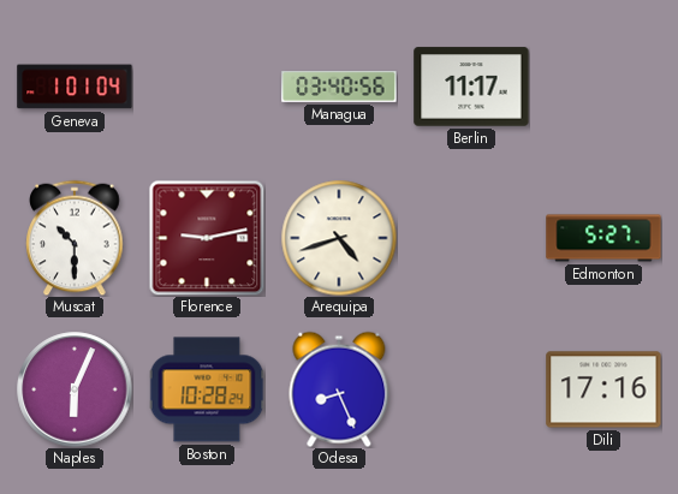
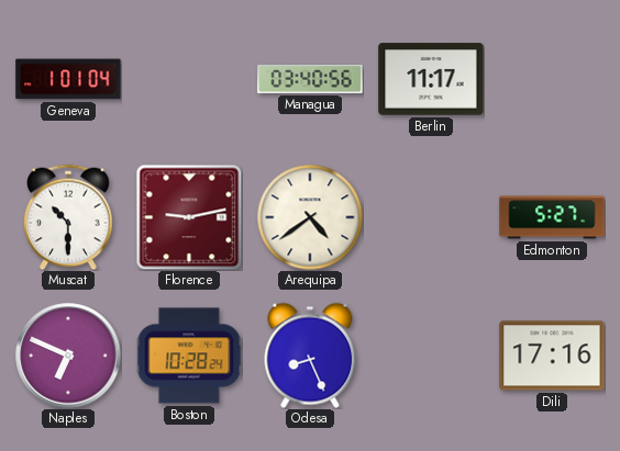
Arequipa: 4:42 -> 4:39 (310, 217)
Naples: 6:04 -> 6:49 (68, 356)
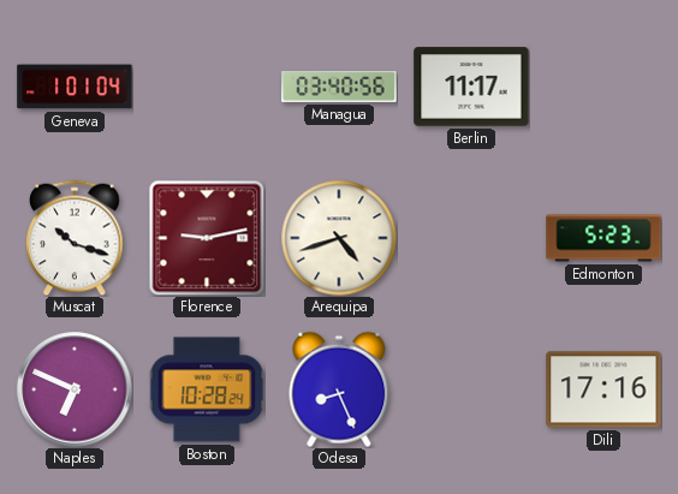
Muscat: 10:30 -> 10:18 (75, 238)
Arequipa: 4:39 -> 4:42 (339, 238)
Edmonton: 5:27 -> 5:23 (603, 238)
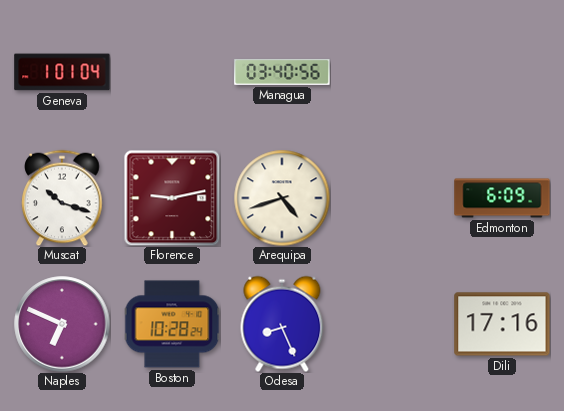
Berlin: 11:17 -> none (471, 87)
Edmonton: 5:23 -> 6:09 (502, 198)
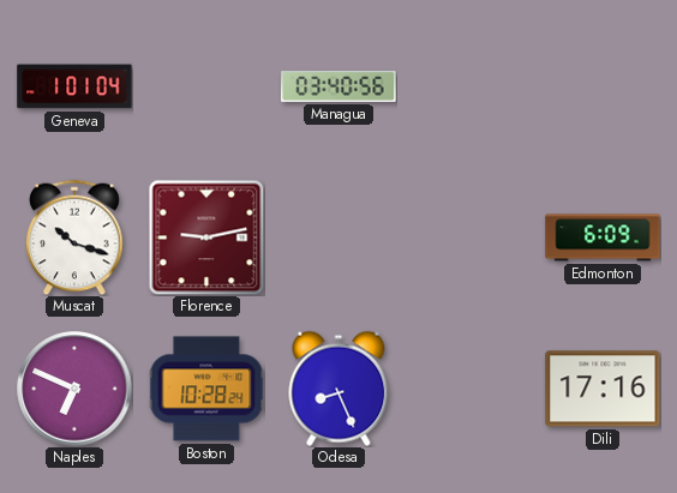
Arequipa: 4:42 -> none (282, 198)
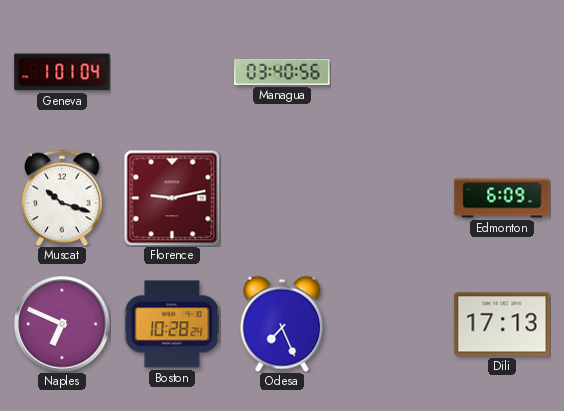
Odesa: 8:26 -> 7:26 (282, 324)
Dili: 17:16 -> 17:13 (502, 324)
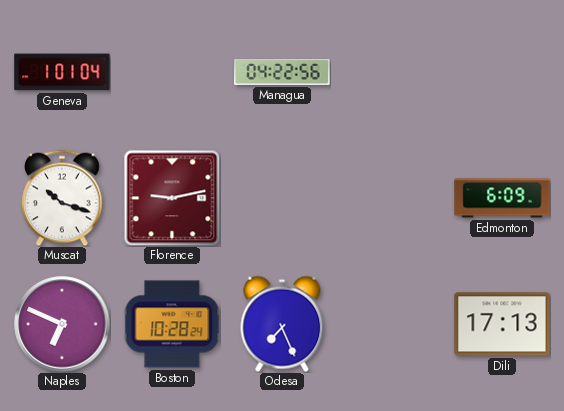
Managua: 03:40 -> 04:22 (282, 73)
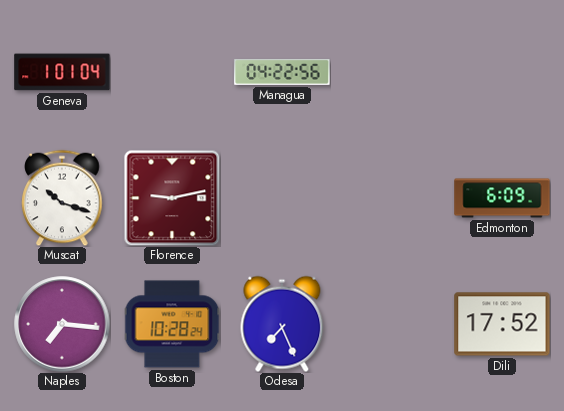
Naples: 6:49 -> 7:16 (62, 324)
Dili: 17:13 -> 17:52 (502, 324)
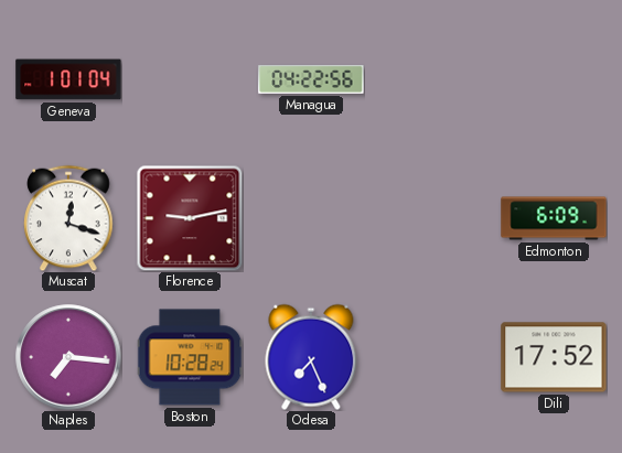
Muscat: 10:18 -> 12:18 (68, 218)
